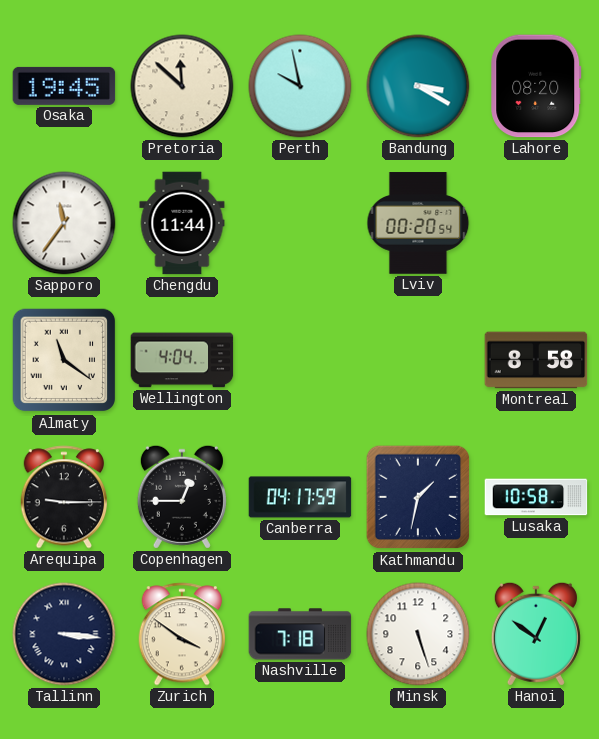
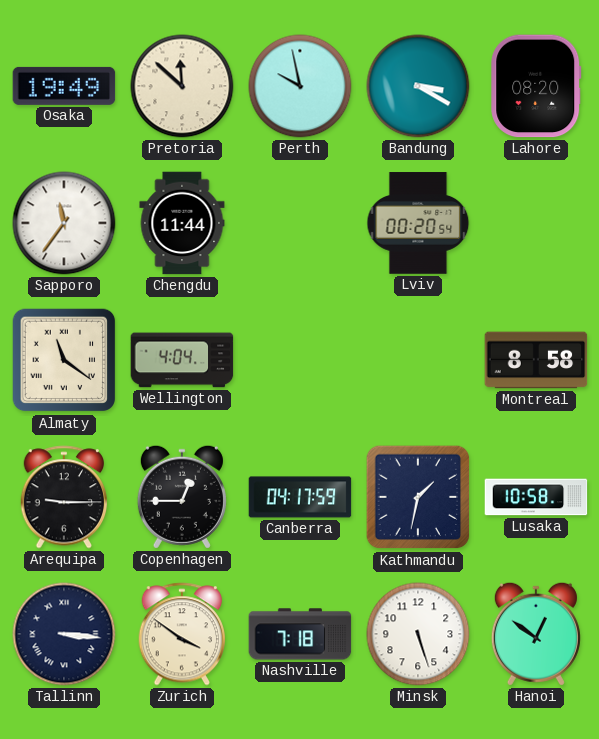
Osaka: 19:45 -> 19:49 (64, 86)
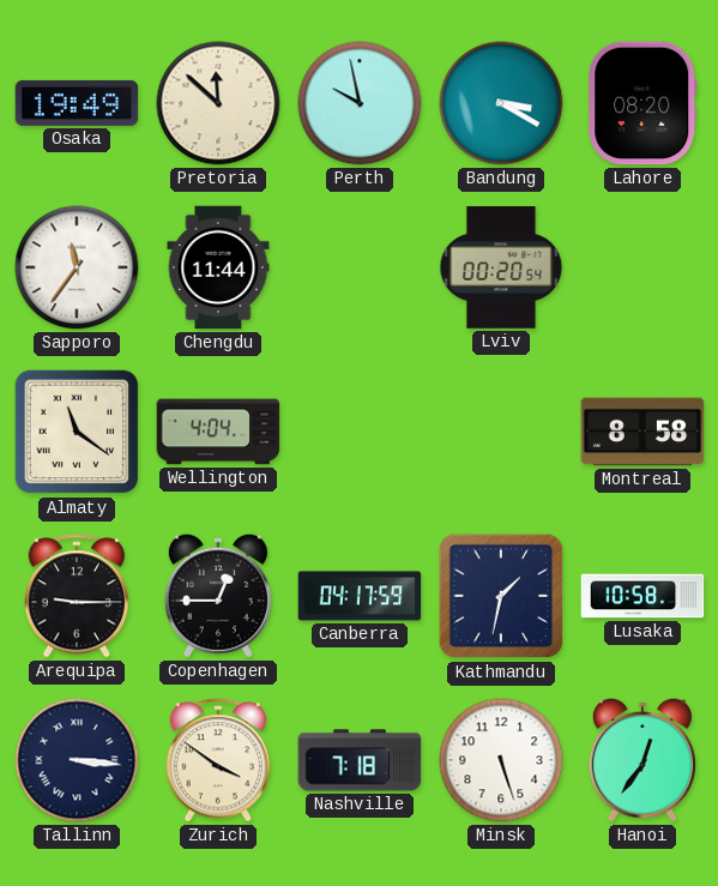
Hanoi: 12:51 -> 12:36 (642, 760)
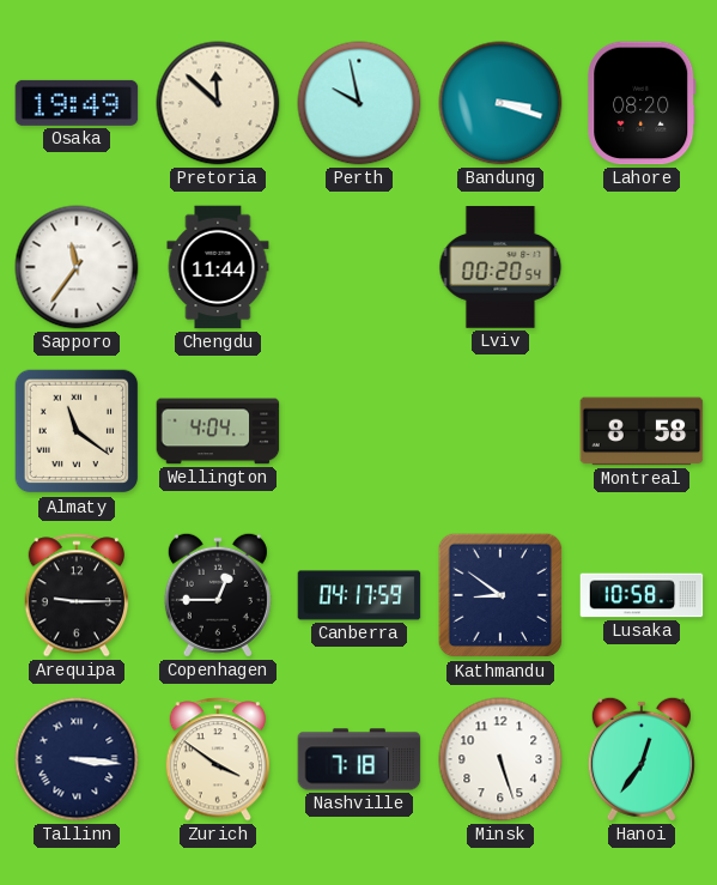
Bandung: 3:20 -> 3:18 (500, 103)
Kathmandu: 1:32 -> 8:51 (500, 595)
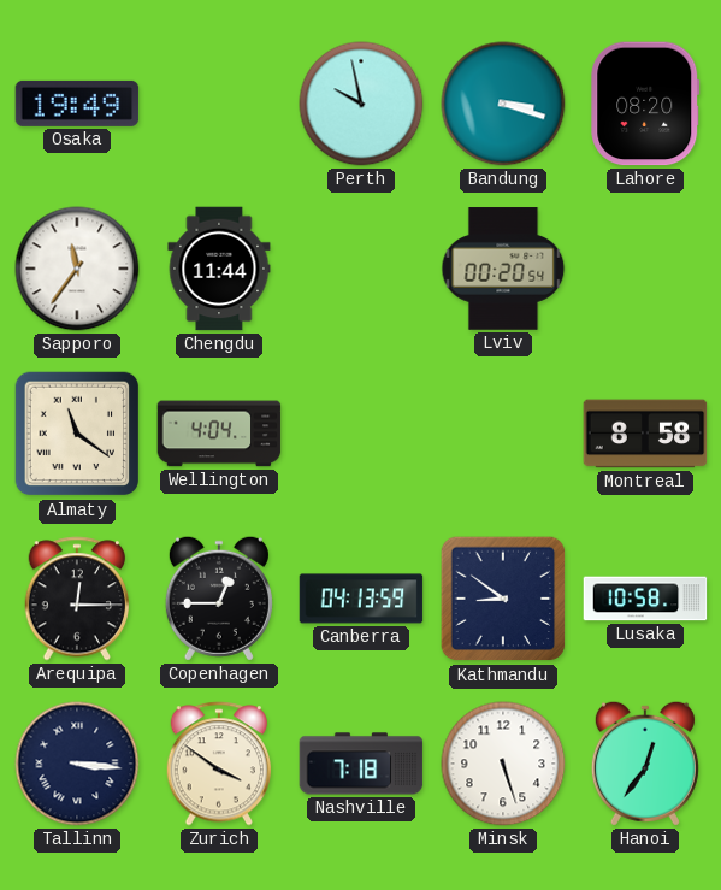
Pretoria: 11:52 -> none (218, 103)
Arequipa: 9:15 -> 12:15 (77, 599)
Canberra: 04:17 -> 04:13 (361, 599)
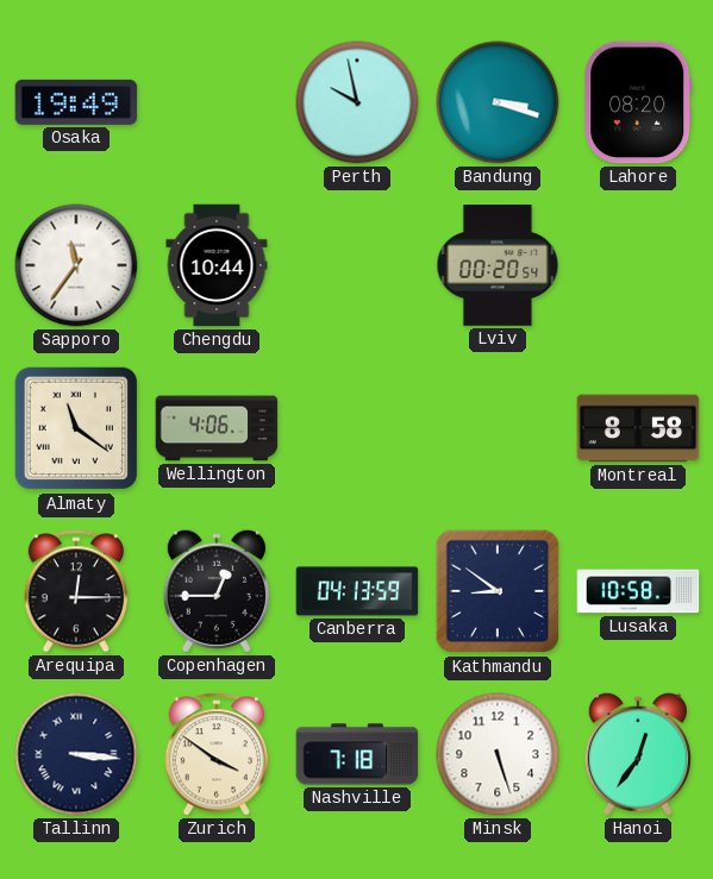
Chengdu: 11:44 -> 10:44 (217, 265)
Wellington: 4:04 -> 4:06 (217, 428)
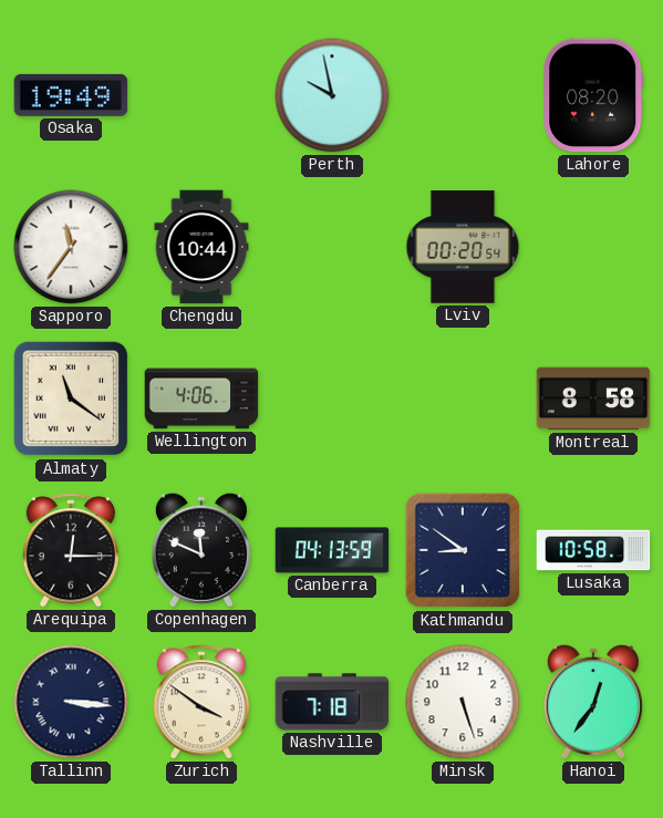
Bandung: 3:18 -> none (498, 102)
Copenhagen: 12:45 -> 11:49 (201, 550)
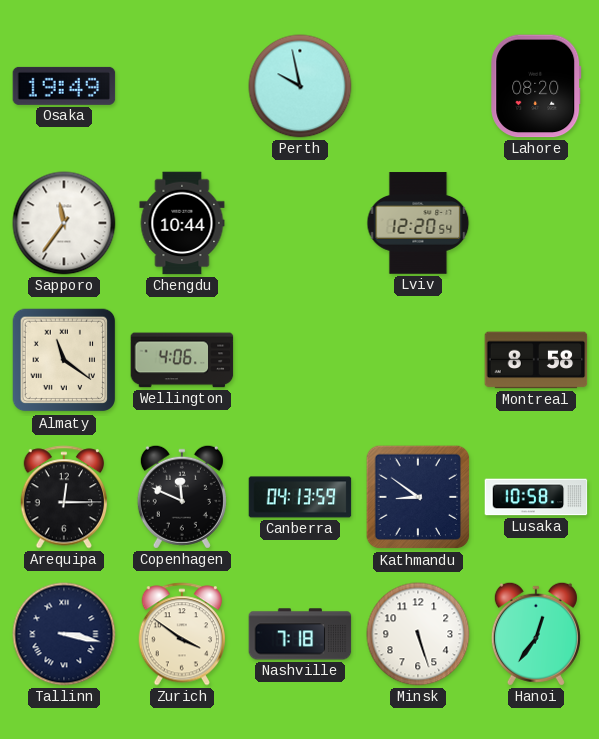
Lviv: 00:20 -> 12:20 (418, 223)
Tallinn: 3:16 -> 3:17 (64, 634)
